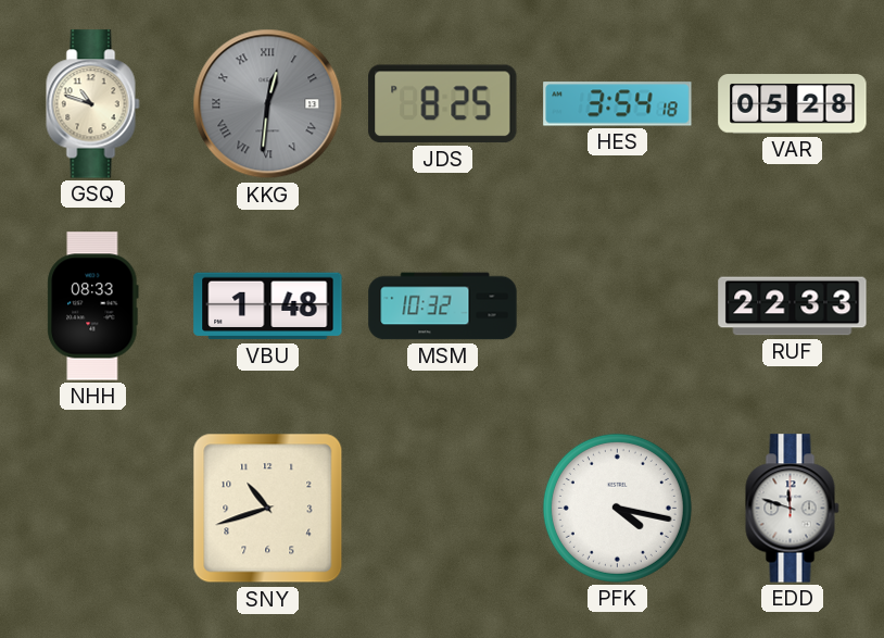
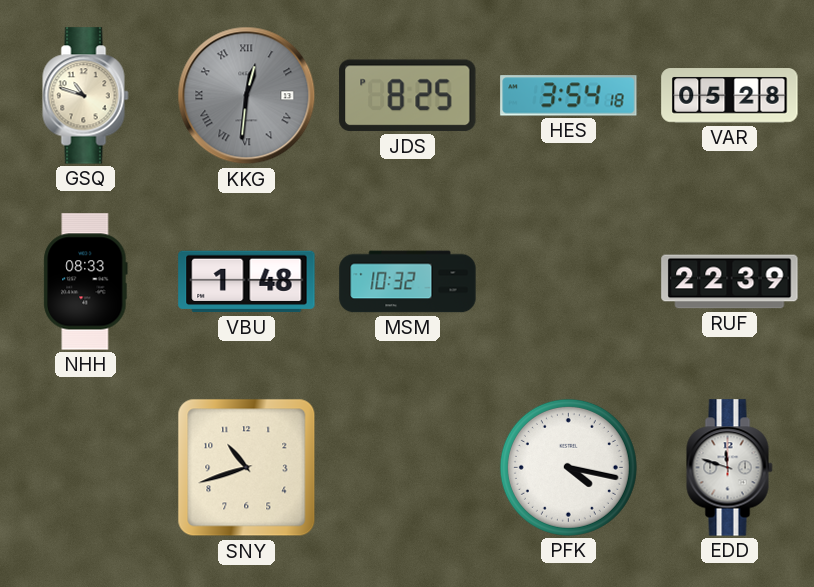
RUF: 22:33 -> 22:39 (730, 282)
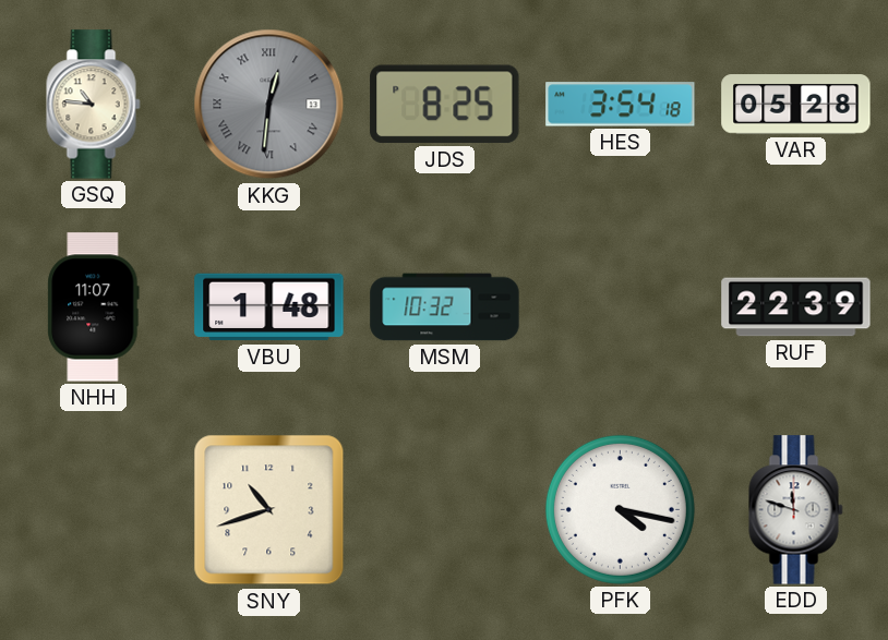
GSQ: 10:48 -> 10:46 (94, 105)
NHH: 08:33 -> 11:07 (94, 307)
